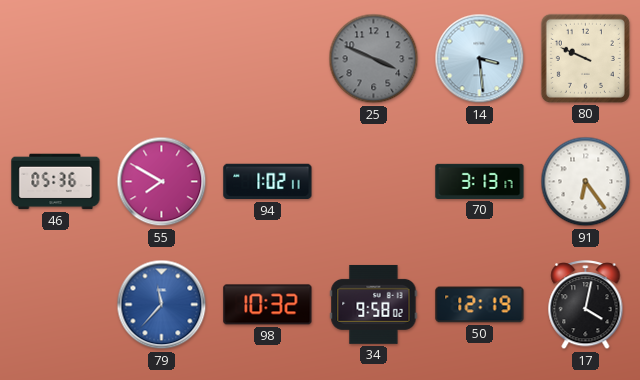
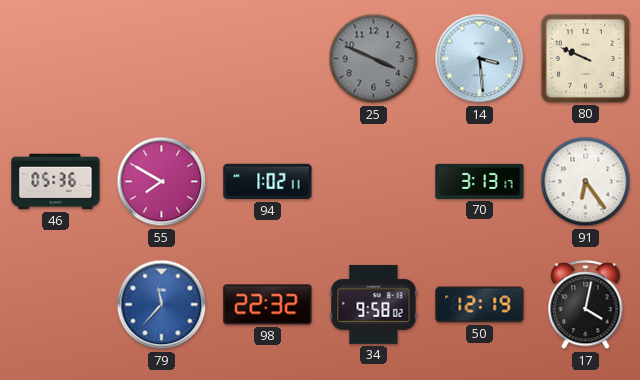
98: 10:32 -> 22:32 (268, 305)
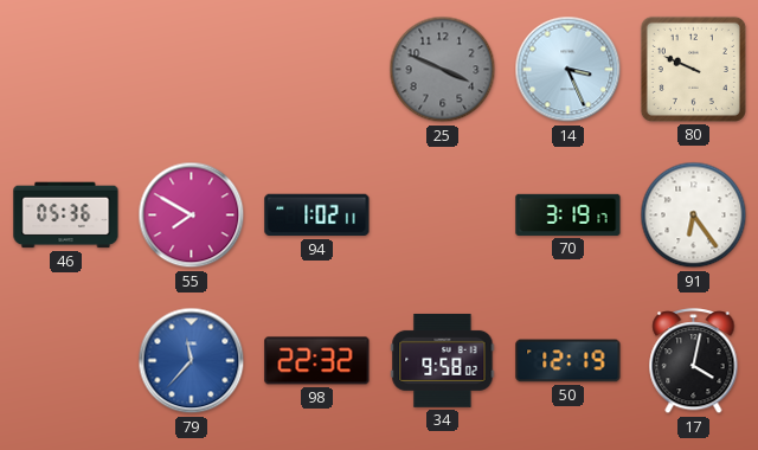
14: 3:29 -> 3:26 (568, 70)
70: 3:13 -> 3:19 (568, 214)
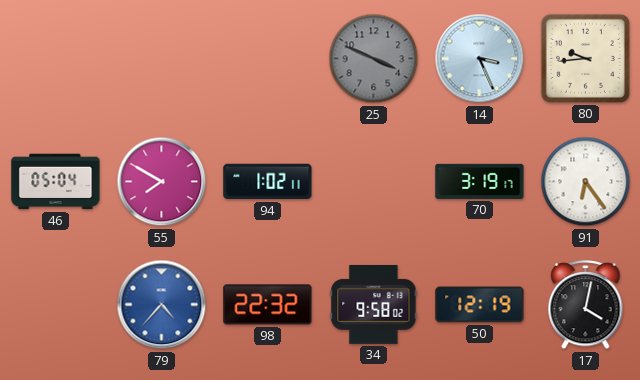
80: 9:49 -> 9:44 (585, 58)
46: 05:36 -> 05:04 (56, 182)
79: 11:37 -> 4:37 (162, 305)
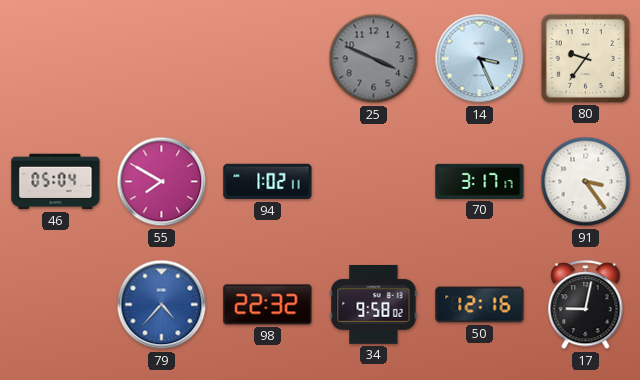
80: 9:44 -> 9:36 (585, 58)
70: 3:19 -> 3:17 (480, 181)
91: 6:24 -> 3:24 (586, 182)
50: 12:19 -> 12:16 (480, 305)
17: 4:02 -> 9:02 (586, 305)
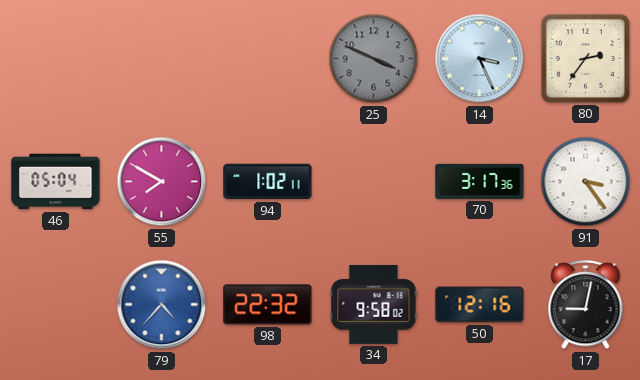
80: 9:36 -> 2:36 (585, 58)
70: 3:17:17 -> 3:17:36 (480, 181)
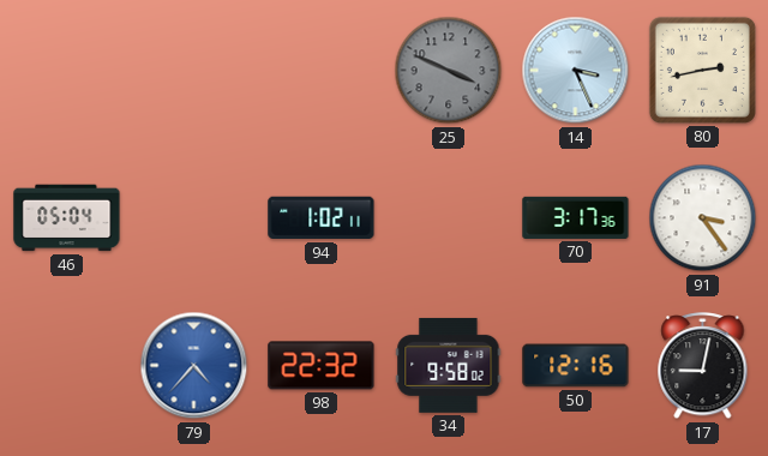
80: 2:36 -> 2:43 (702, 70)
55: 7:50 -> none (162, 182)
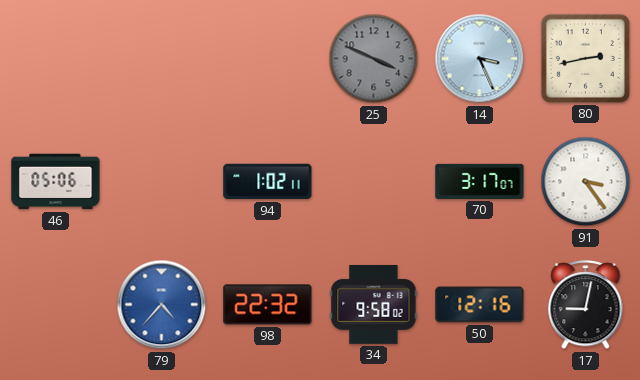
46: 05:04 -> 05:06 (56, 182)
70: 3:17:36 -> 3:17:07 (480, 181)
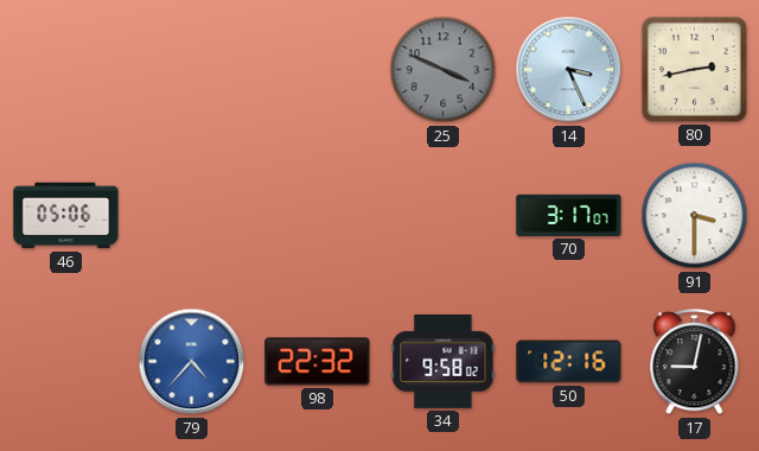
94: 1:02 -> none (268, 182)
91: 3:24 -> 3:30 (695, 216)
